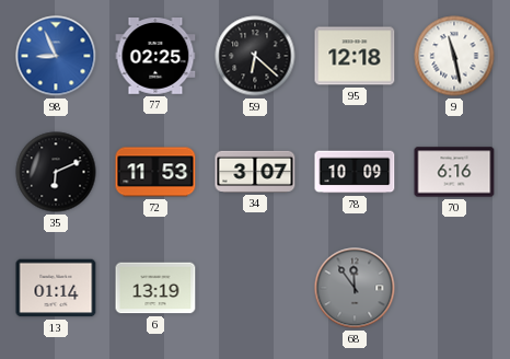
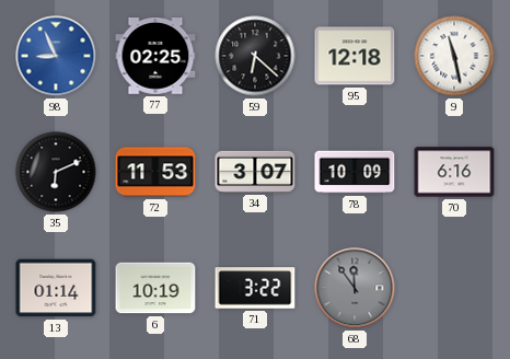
6: 13:19 -> 10:19 (155, 288)
71: none -> 3:22 (255, 288)
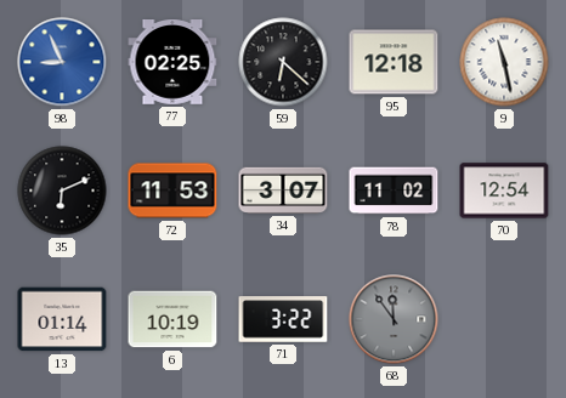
78: 10:09 -> 11:02 (394, 191)
70: 6:16 -> 12:54 (504, 191)
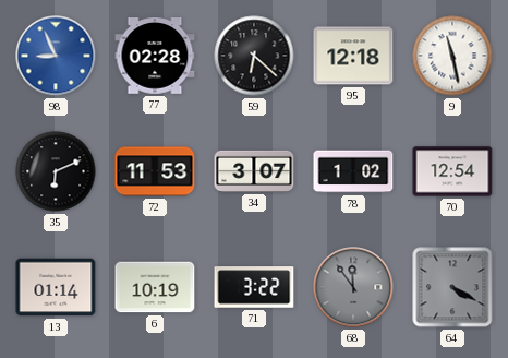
77: 02:25 -> 02:28 (155, 57)
78: 11:02 -> 1:02 (353, 171)
64: none -> 4:20 (452, 287)
